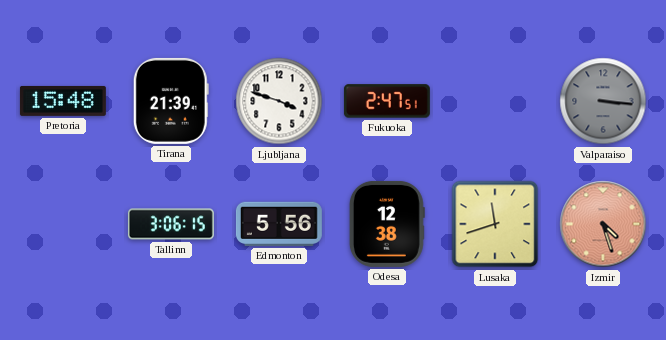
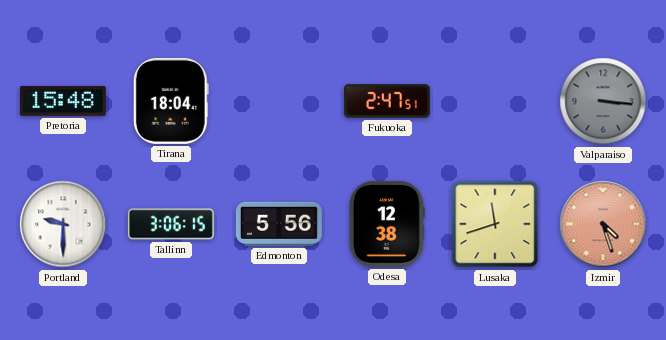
Tirana: 21:39 -> 18:04 (171, 101)
Ljubljana: 3:48 -> none (279, 101)
Portland: none -> 9:30 (63, 224)
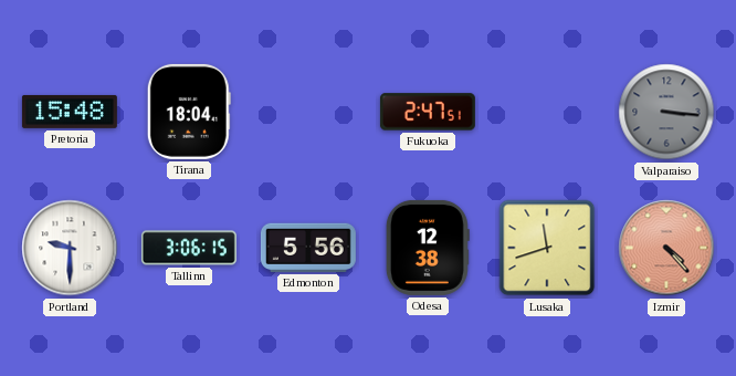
Izmir: 4:27 -> 4:23 (666, 248)
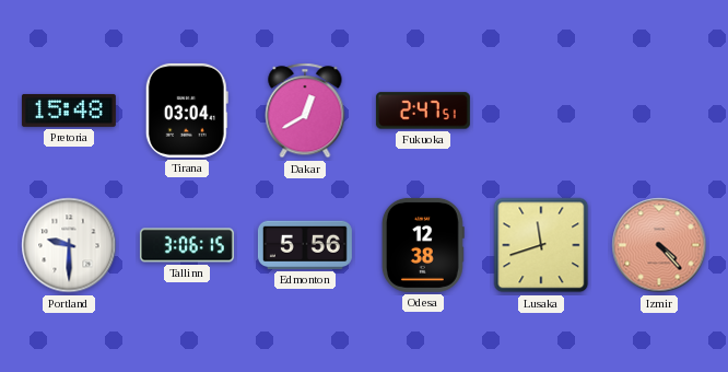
Tirana: 18:04 -> 03:04 (187, 111)
Dakar: none -> 12:40 (305, 111)
Valparaiso: 3:16 -> none (666, 112)
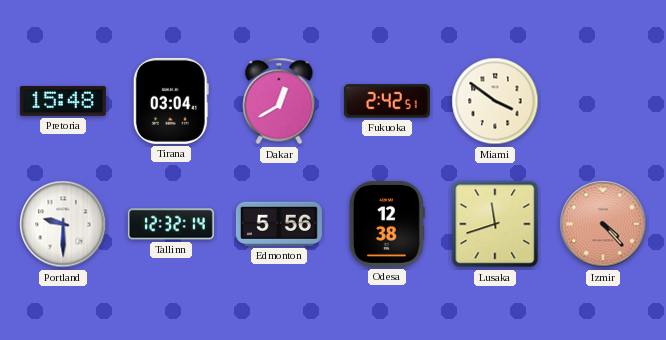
Fukuoka: 2:47 -> 2:42 (387, 101)
Miami: none -> 3:51 (495, 101)
Tallinn: 3:06 -> 12:32 (171, 224)
